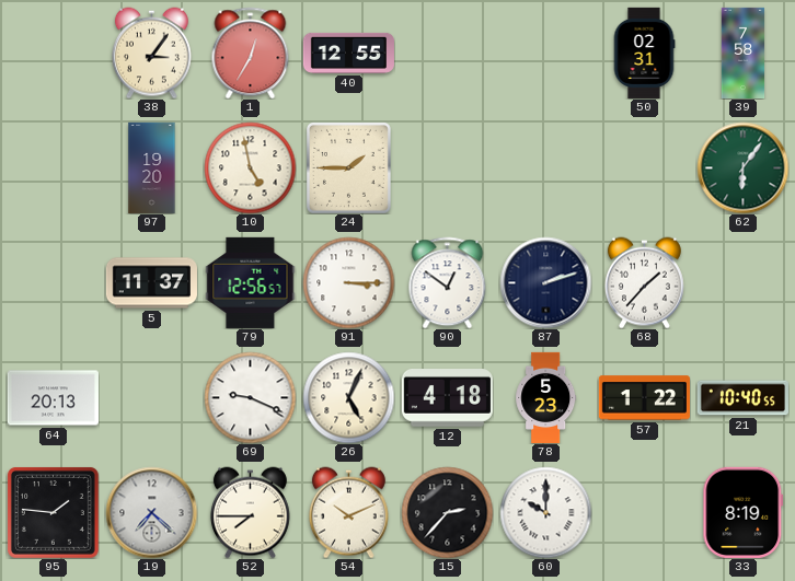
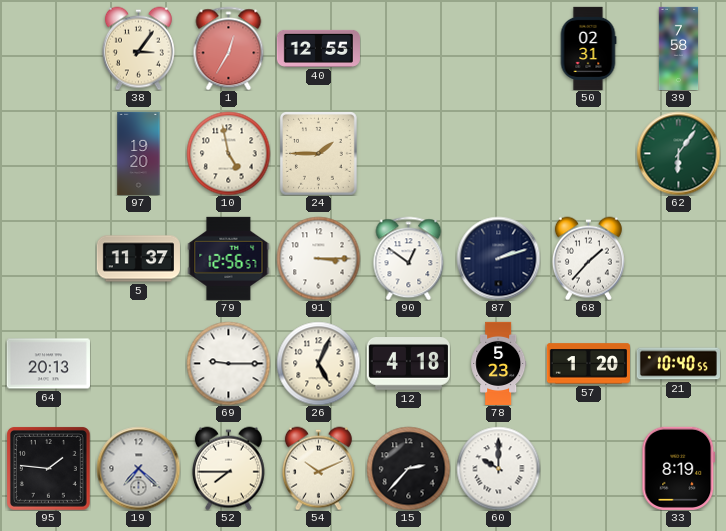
69: 9:19 -> 9:15 (228, 363)
57: 1:22 -> 1:20 (588, 364)
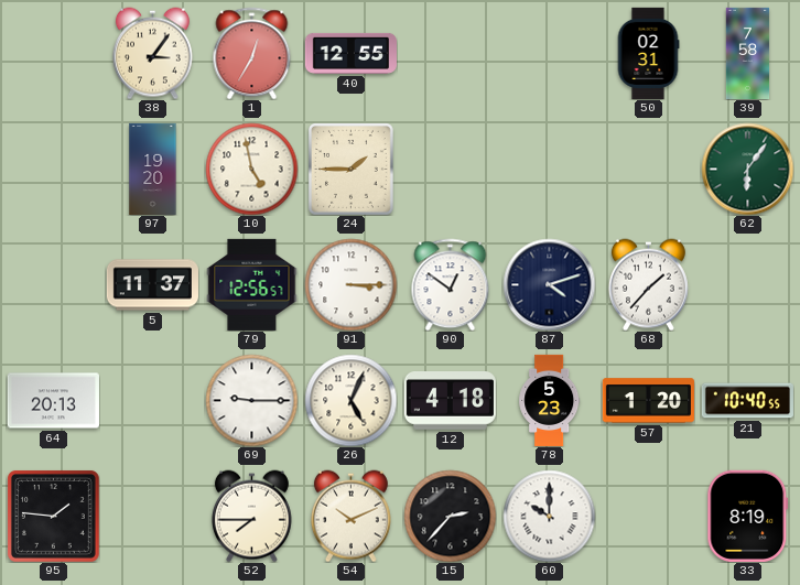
87: 2:12 -> 4:12 (549, 284)
19: 7:22 -> none (138, 468)
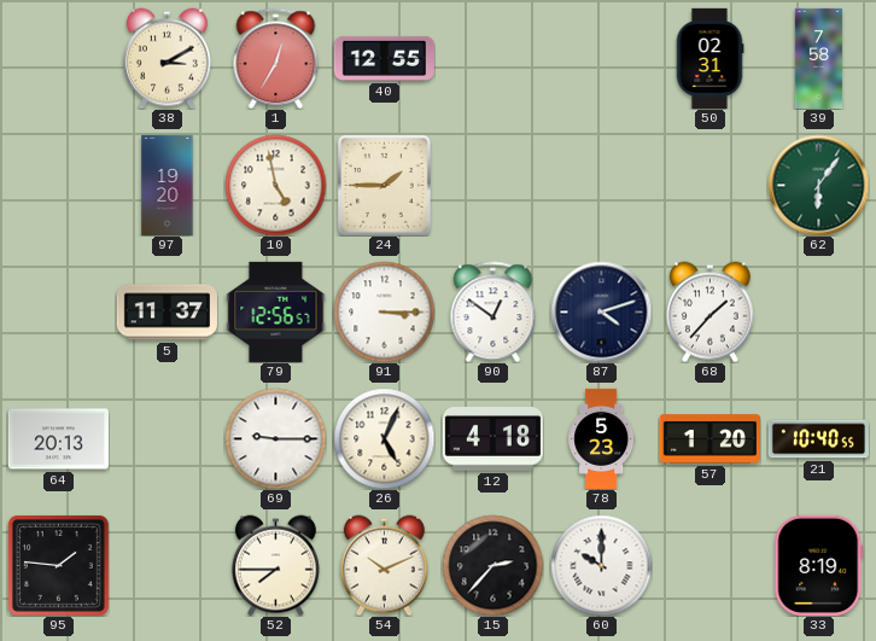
38: 3:06 -> 3:10 (167, 58)
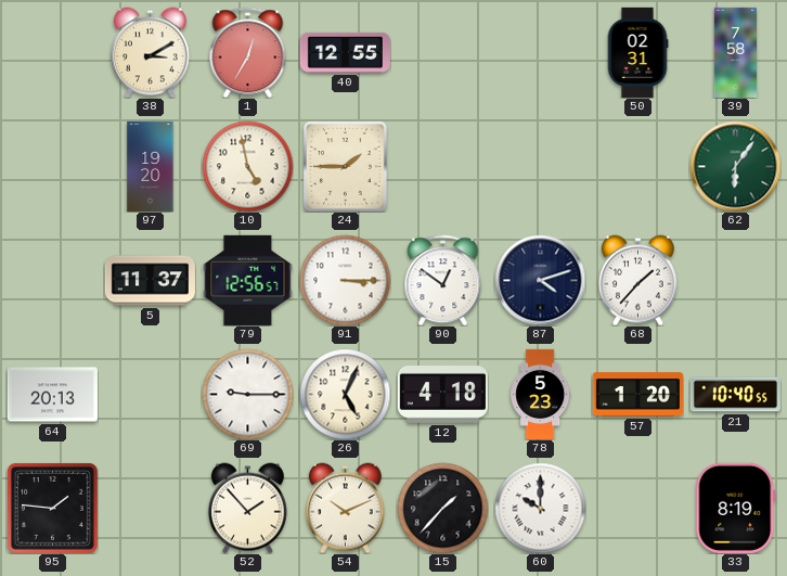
52: 7:45 -> 1:53 (247, 508)
15: 2:37 -> 1:37 (442, 508)
